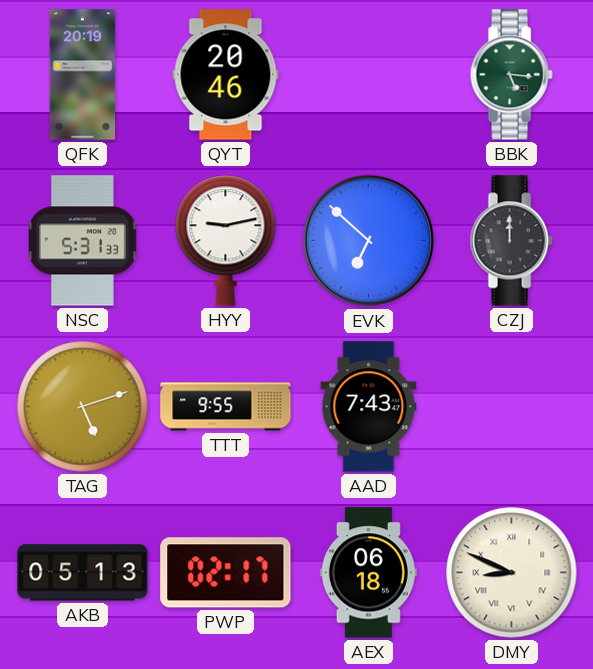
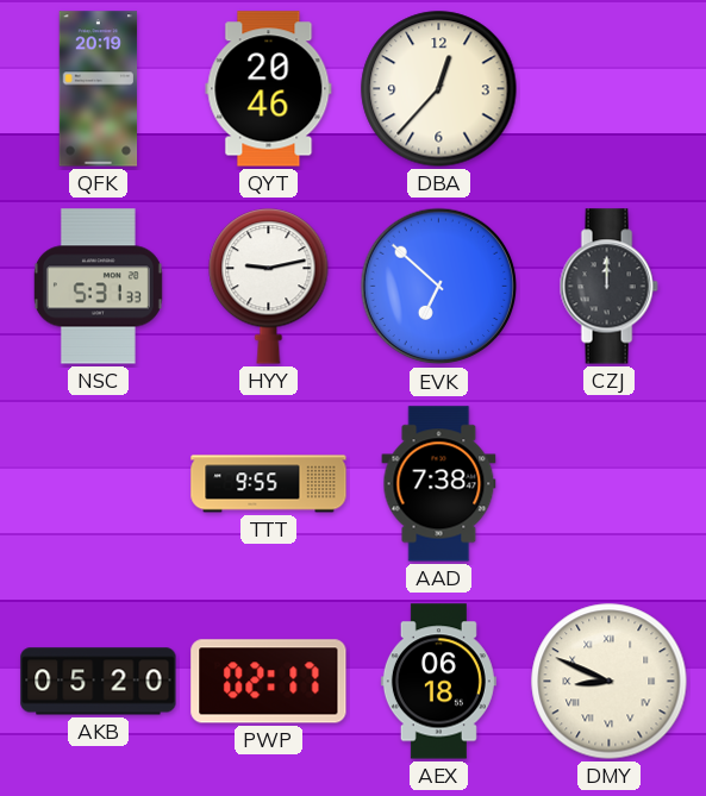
DBA: none -> 12:37 (439, 89)
BBK: 5:16 -> none (511, 75)
TAG: 5:12 -> none (83, 407)
AAD: 7:43 -> 7:38 (439, 484)
AKB: 05:13 -> 05:20 (99, 682)
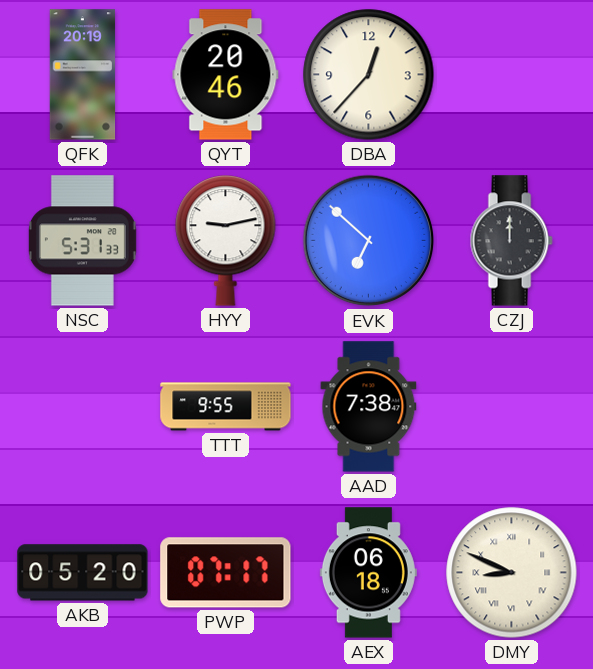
PWP: 02:17 -> 07:17 (226, 573)
